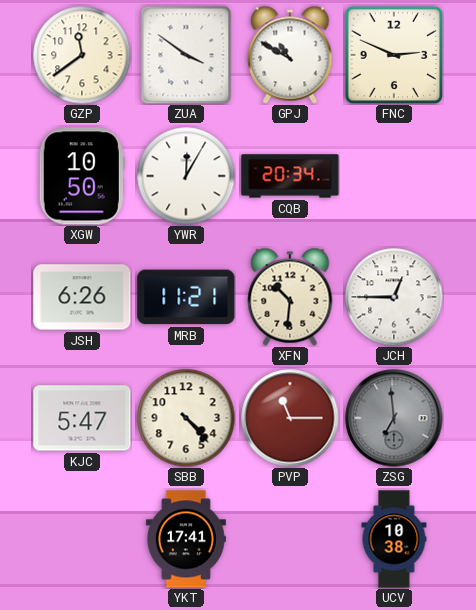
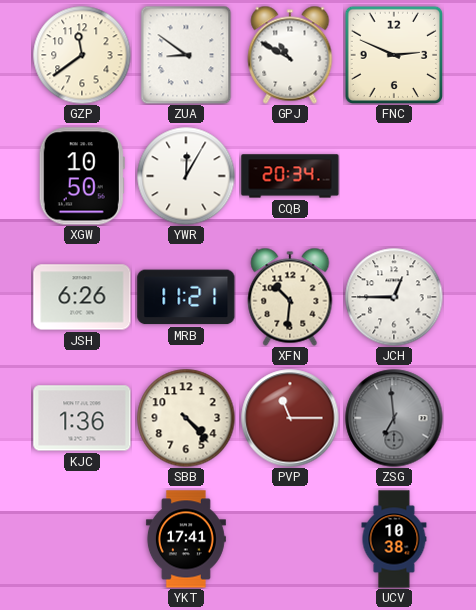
ZUA: 3:51 -> 8:51 (186, 55)
KJC: 5:47 -> 1:36 (82, 418)
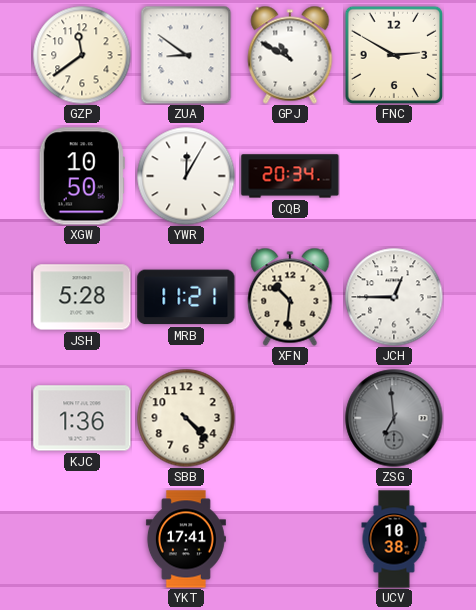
FNC: 2:49 -> 2:50 (393, 54)
JSH: 6:26 -> 5:28 (82, 297)
PVP: 11:15 -> none (290, 418)
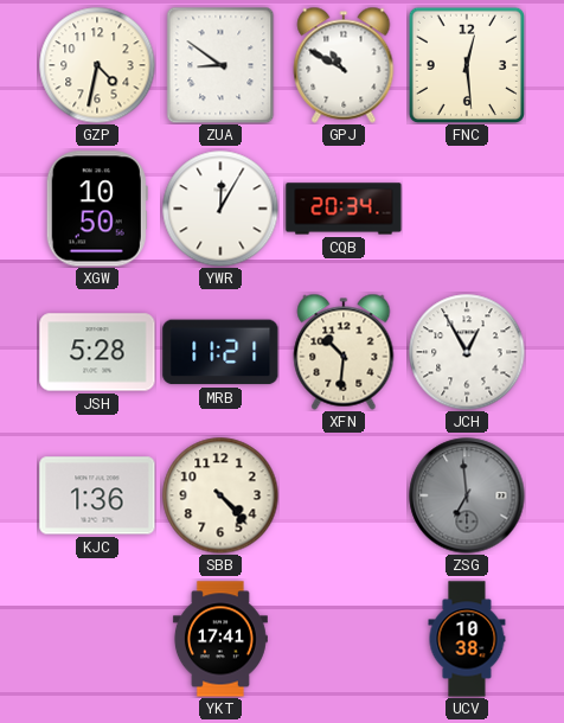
GZP: 11:39 -> 4:32 (97, 65)
FNC: 2:50 -> 12:29 (466, 64)
JCH: 12:45 -> 12:55 (467, 352)
